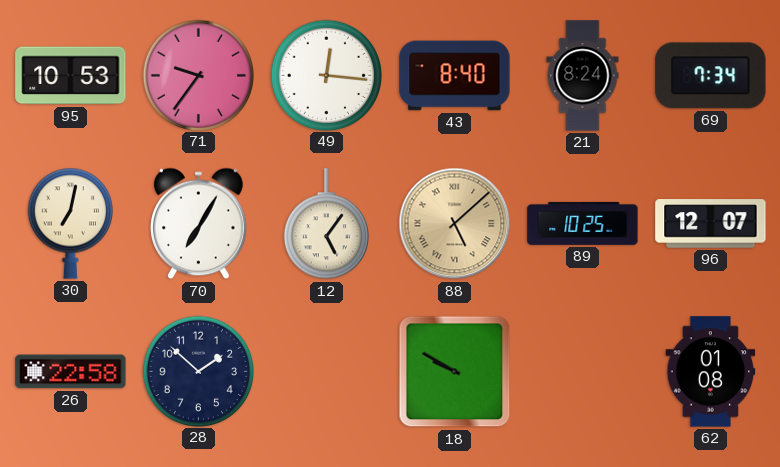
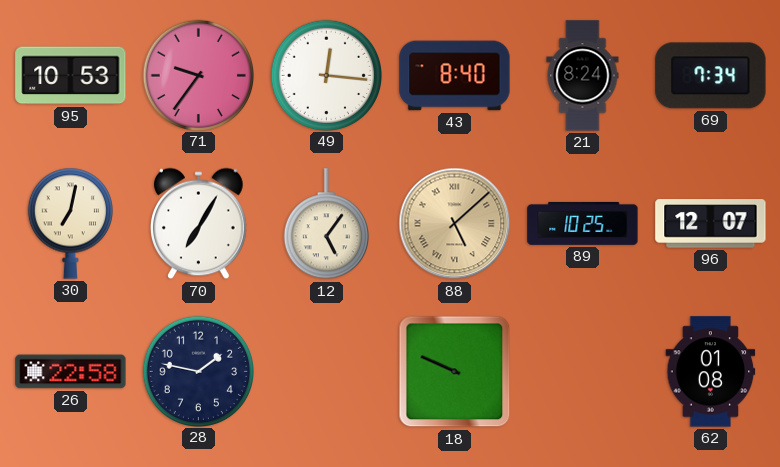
28: 1:52 -> 1:47 (198, 371)
18: 9:50 -> 9:49 (455, 372)
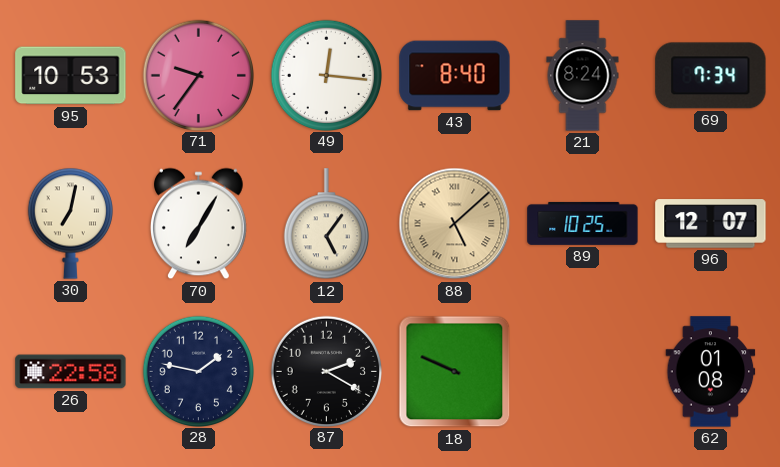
87: none -> 2:20 (326, 371)
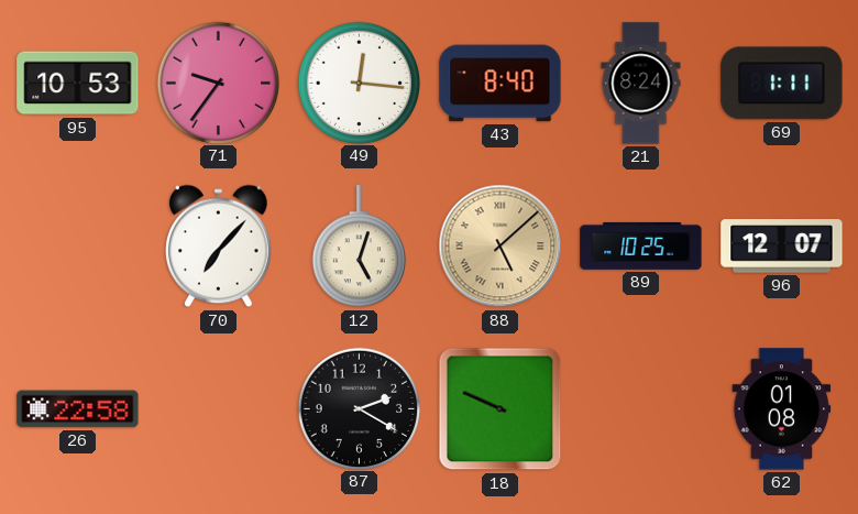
69: 7:34 -> 1:11 (782, 84)
30: 7:02 -> none (70, 223)
70: 7:05 -> 7:07 (219, 247)
12: 5:06 -> 5:03 (359, 247)
28: 1:47 -> none (198, 371)
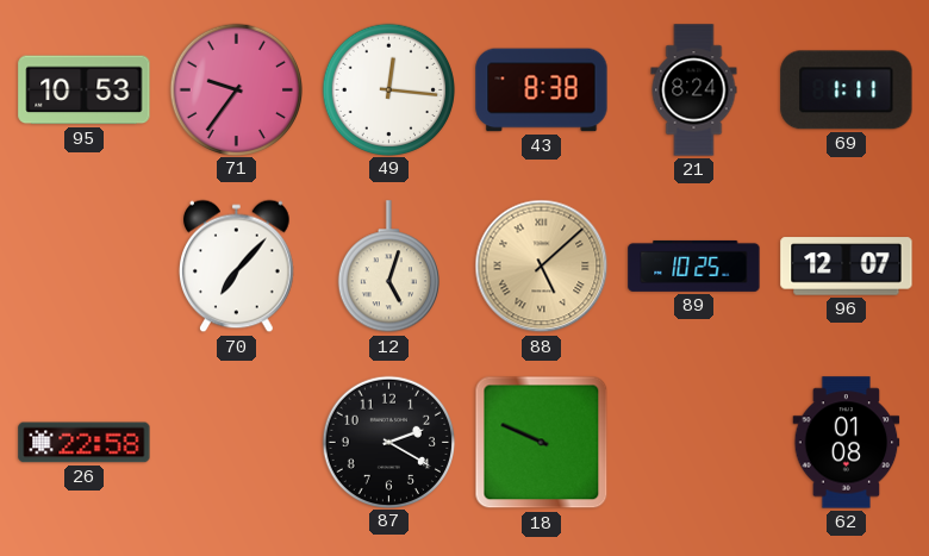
43: 8:40 -> 8:38 (542, 90)
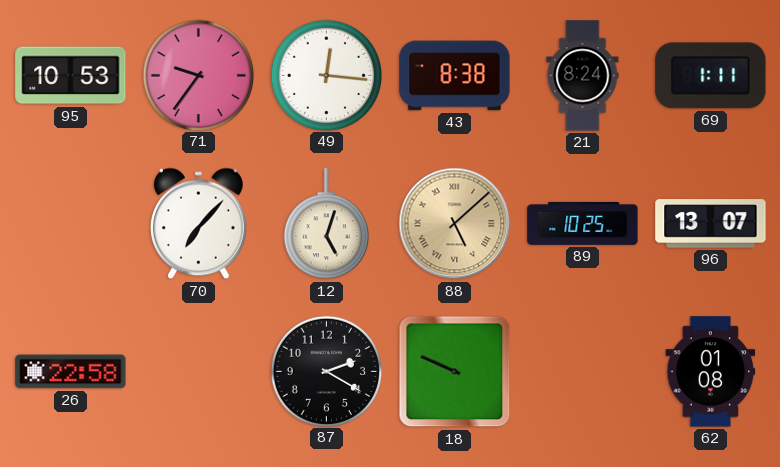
96: 12:07 -> 13:07 (711, 224)
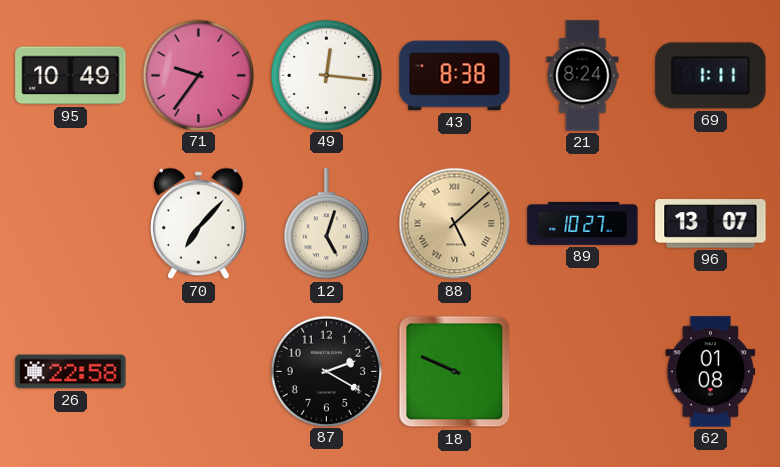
95: 10:53 -> 10:49 (71, 76)
89: 10:25 -> 10:27 (583, 223)
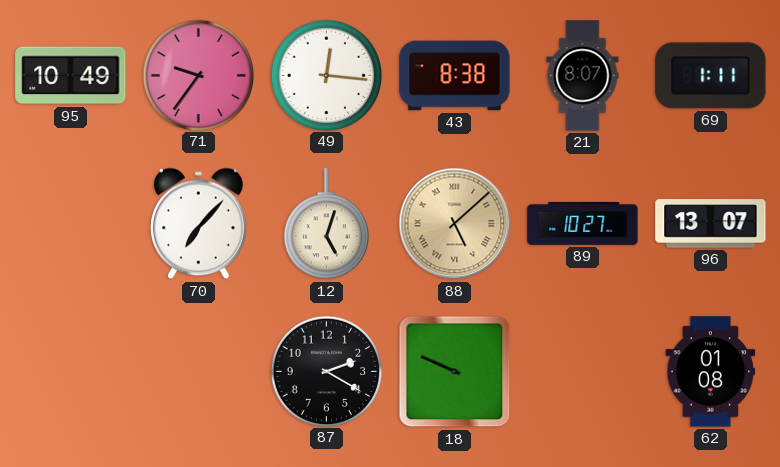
21: 8:24 -> 8:07 (583, 76)
26: 22:58 -> none (71, 372)
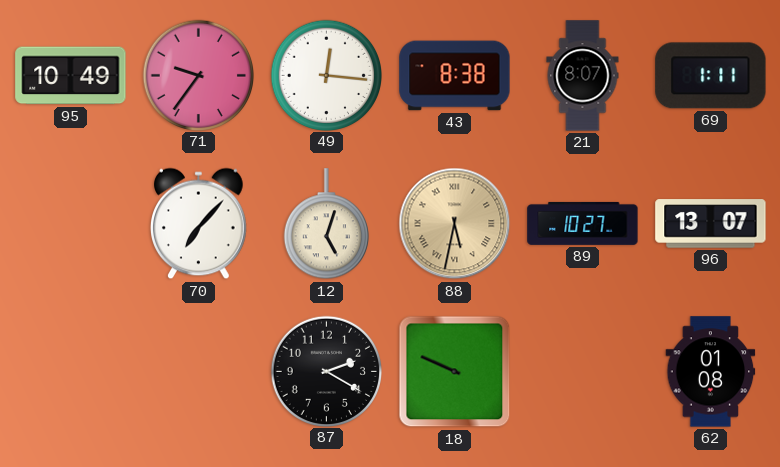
88: 5:08 -> 5:32 (455, 224)
